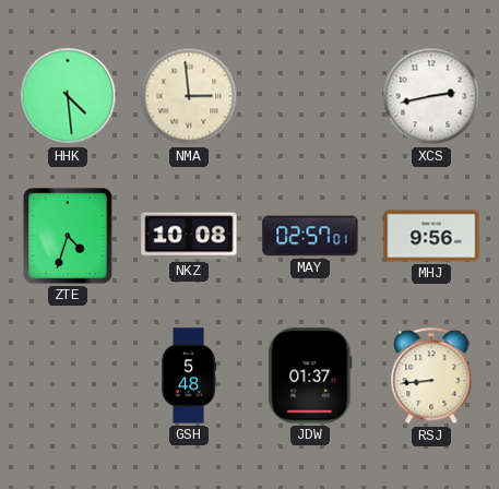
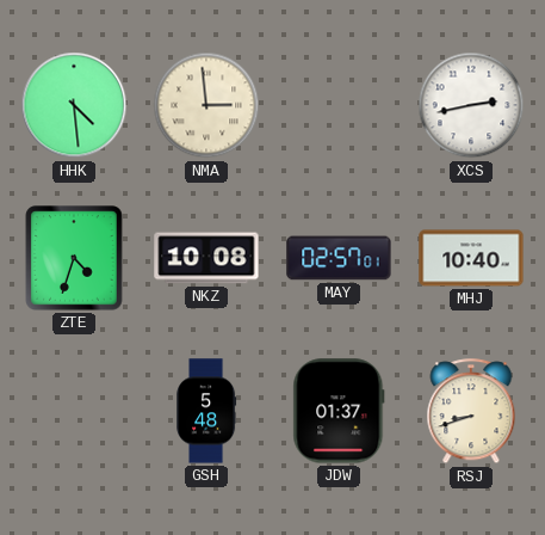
MHJ: 9:56 -> 10:40 (471, 258)
RSJ: 8:44 -> 8:42 (471, 412)
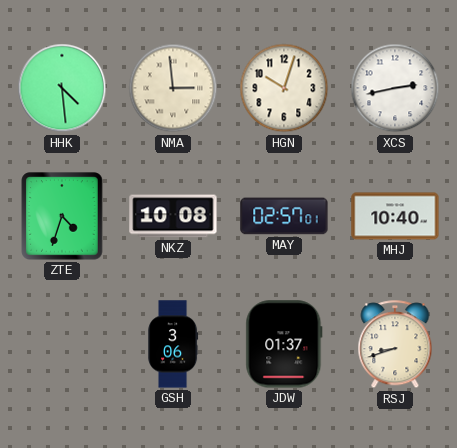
HGN: none -> 10:03 (284, 88)
GSH: 5:48 -> 3:06 (173, 344)
